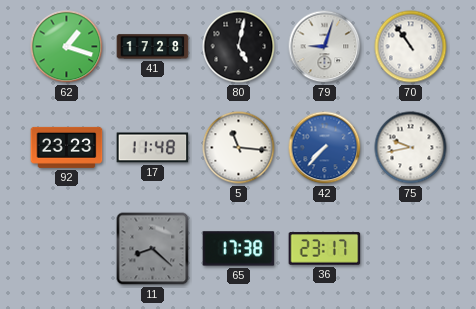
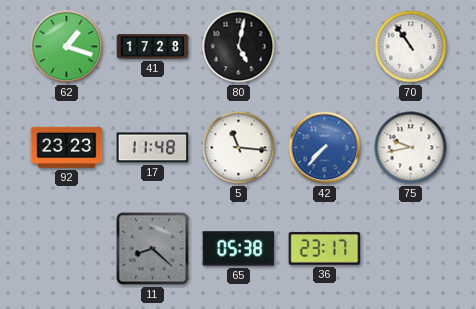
79: 9:03 -> none (325, 47)
65: 17:38 -> 05:38 (239, 249)
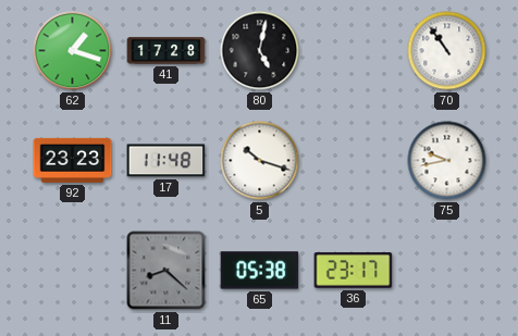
5: 11:16 -> 10:18 (260, 161)
42: 7:37 -> none (325, 148)
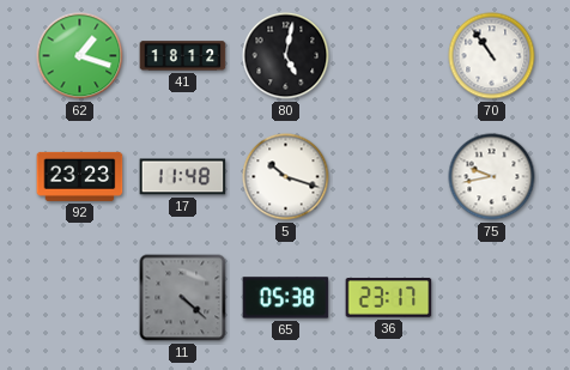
41: 17:28 -> 18:12 (183, 56)
11: 8:22 -> 4:22 (183, 298)
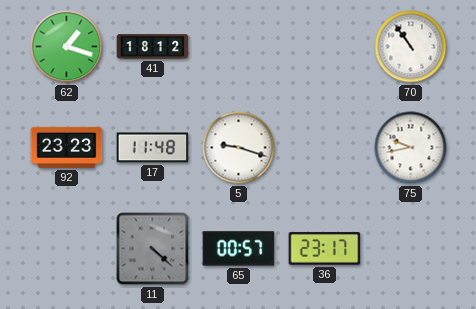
80: 5:02 -> none (286, 56)
5: 10:18 -> 9:18 (239, 148)
65: 05:38 -> 00:57 (239, 249)
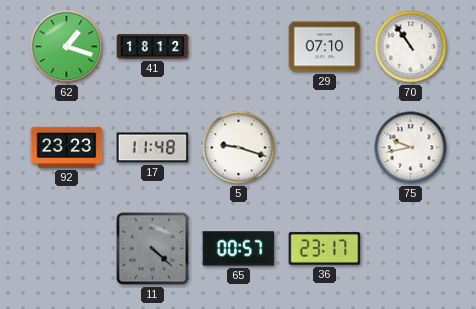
29: none -> 07:10 (325, 47)
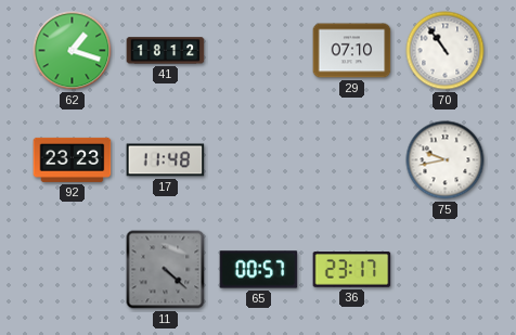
5: 9:18 -> none (239, 148)
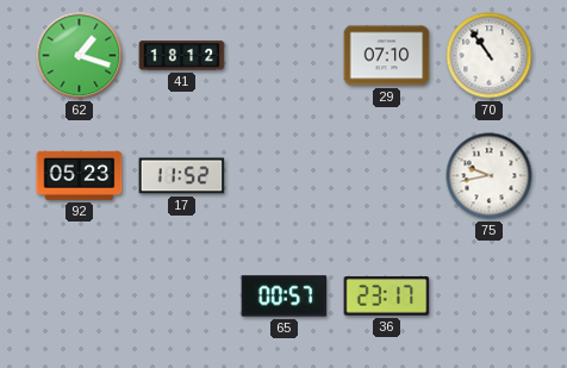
92: 23:23 -> 05:23 (80, 175)
17: 11:48 -> 11:52 (182, 176)
11: 4:22 -> none (166, 270)
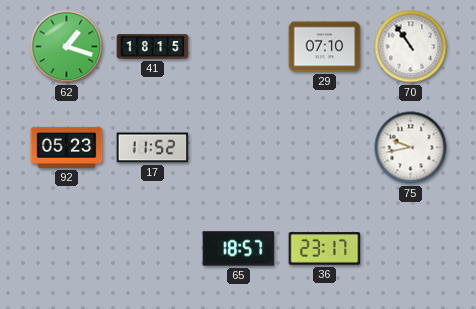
41: 18:12 -> 18:15 (153, 47)
65: 00:57 -> 18:57 (239, 249)
